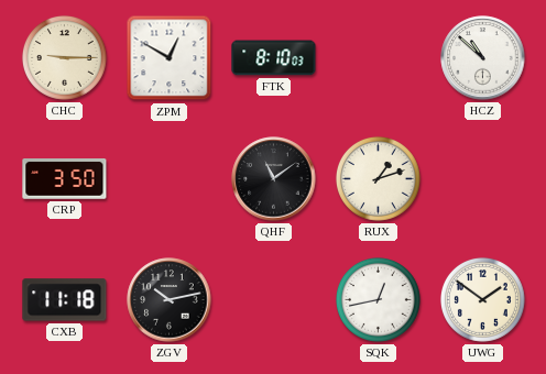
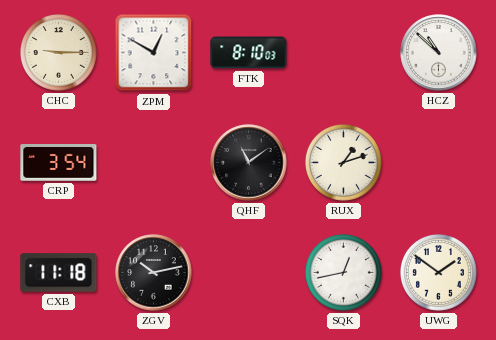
CRP: 3:50 -> 3:54 (59, 163)
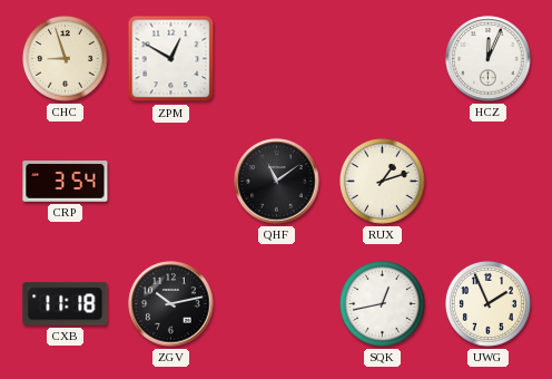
CHC: 9:15 -> 8:57 (65, 58)
FTK: 8:10 -> none (249, 53)
HCZ: 10:52 -> 12:04 (489, 59)
UWG: 1:51 -> 1:56 (487, 303)
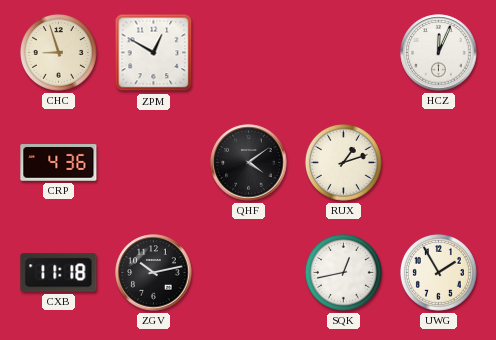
CRP: 3:54 -> 4:36 (59, 163)
QHF: 11:09 -> 4:09 (249, 163)
UWG: 1:56 -> 1:55 (438, 272)
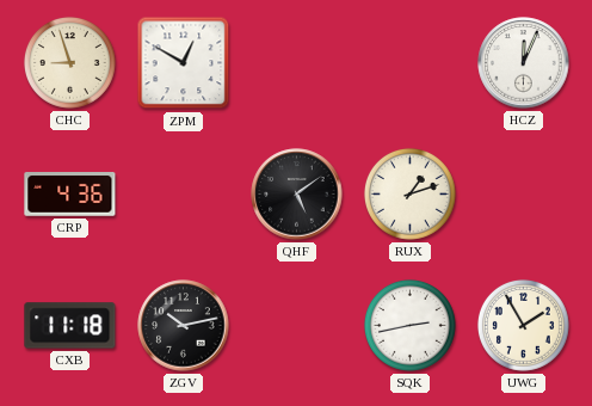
QHF: 4:09 -> 5:09 (297, 195)
SQK: 12:43 -> 2:43 (409, 325)
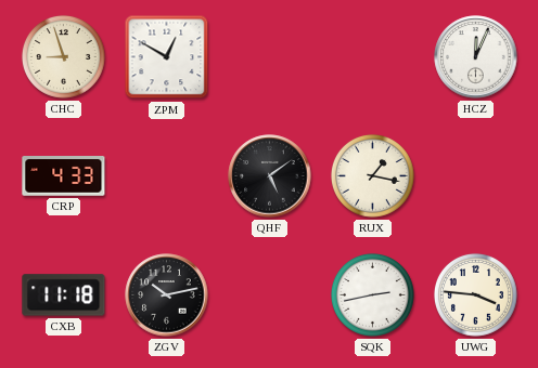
CRP: 4:36 -> 4:33 (64, 176)
RUX: 1:12 -> 1:17 (372, 175)
UWG: 1:55 -> 3:46 (475, 294)
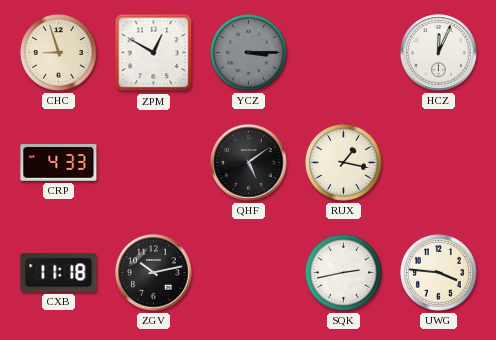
YCZ: none -> 3:15 (248, 52)
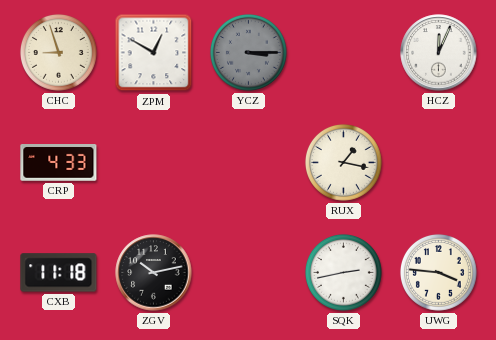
QHF: 5:09 -> none (249, 163)
